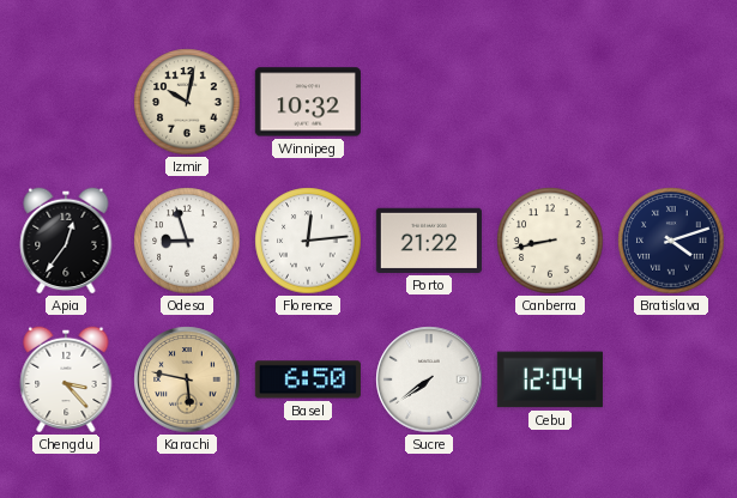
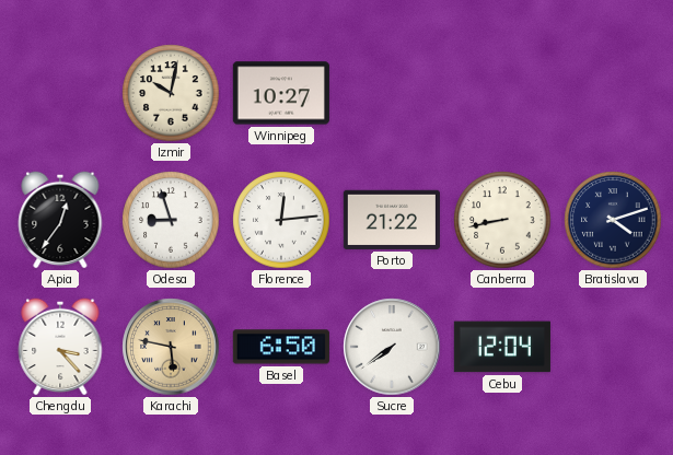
Winnipeg: 10:32 -> 10:27 (281, 93)
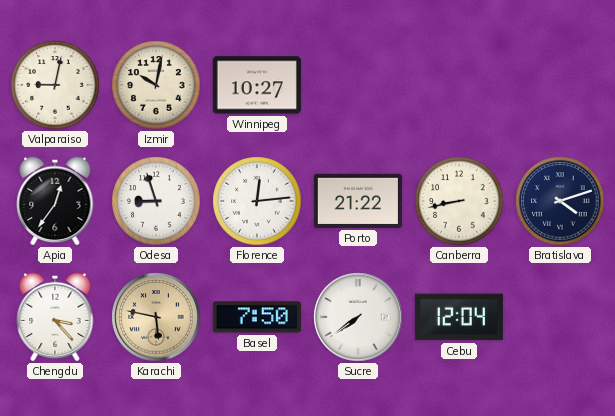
Valparaiso: none -> 9:02 (55, 85)
Basel: 6:50 -> 7:50 (257, 317)
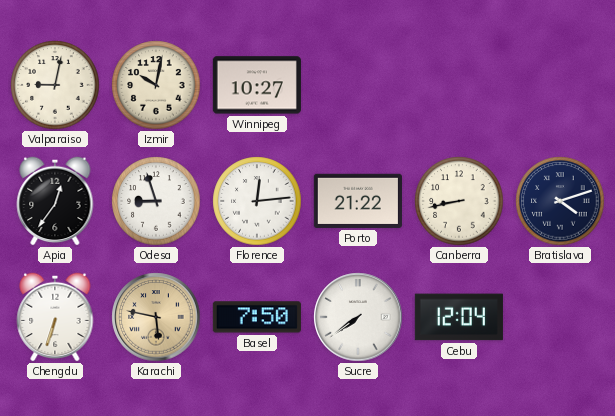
Chengdu: 3:23 -> 6:33 (55, 317)
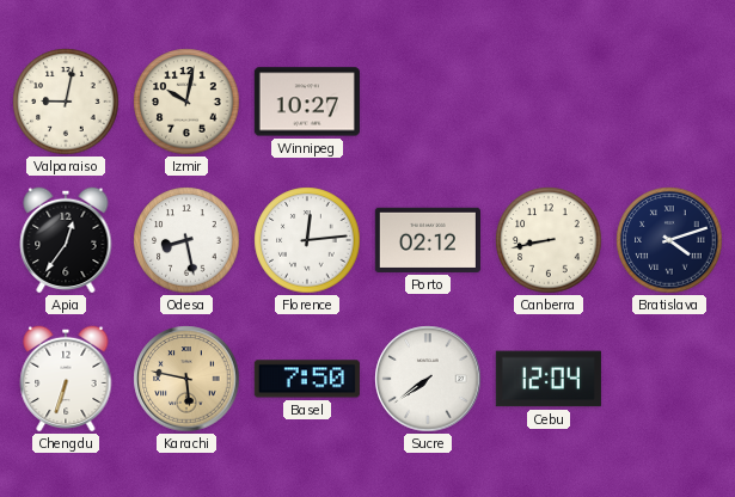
Odesa: 8:57 -> 8:28 (186, 240)
Porto: 21:22 -> 02:12 (428, 240)
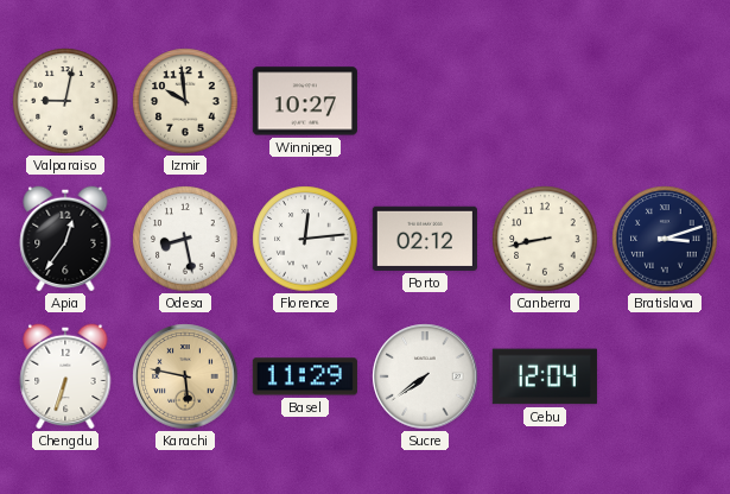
Izmir: 10:02 -> 9:59 (185, 101)
Bratislava: 4:12 -> 3:12 (665, 239)
Basel: 7:50 -> 11:29 (305, 376)
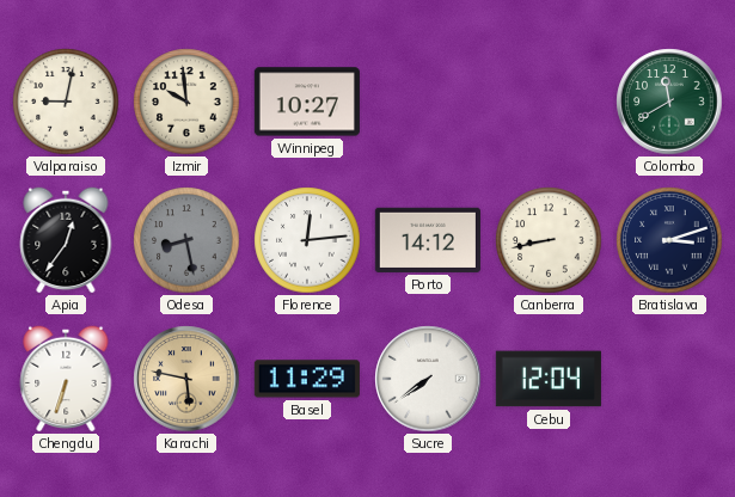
Colombo: none -> 11:40 (669, 102)
Odesa dial: white -> grey (186, 240)
Porto: 02:12 -> 14:12 (428, 240)
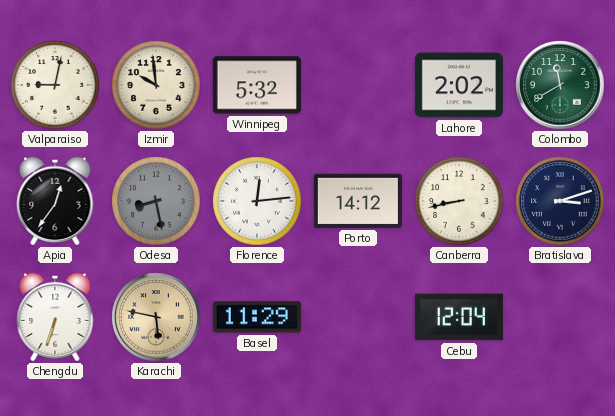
Winnipeg: 10:27 -> 5:32 (257, 85)
Lahore: none -> 2:02 (459, 85)
Sucre: 7:39 -> none (428, 379)
